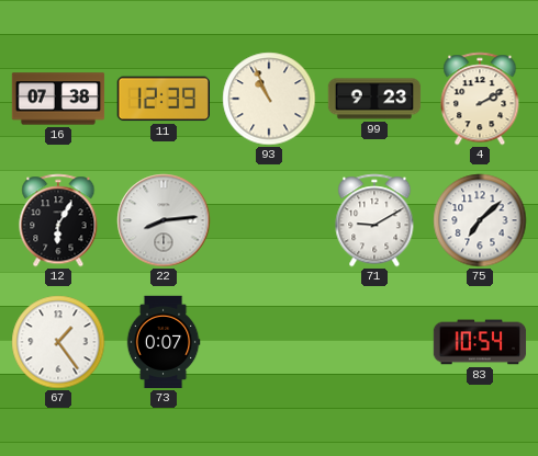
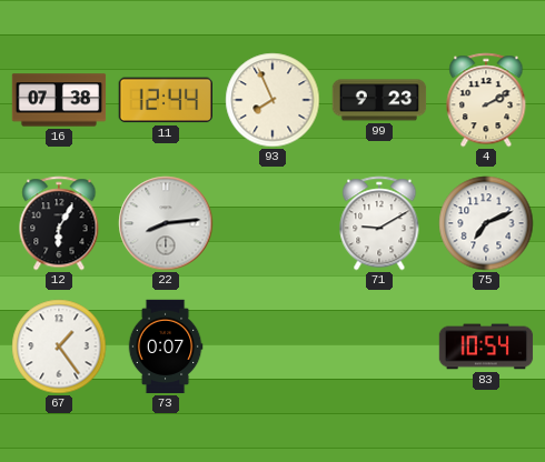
11: 12:39 -> 12:44 (165, 100)
93: 10:56 -> 7:56 (272, 100)
75: 7:08 -> 7:11 (486, 223)
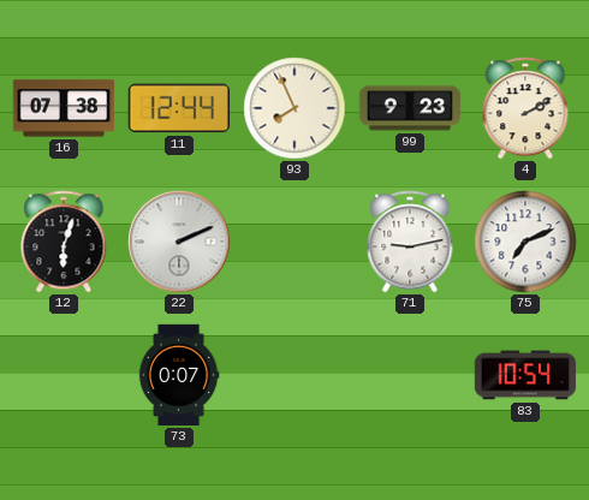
12: 6:05 -> 6:03 (64, 242)
22: 8:14 -> 2:11 (179, 242)
71: 9:10 -> 9:13 (410, 242)
67: 1:24 -> none (59, 346)
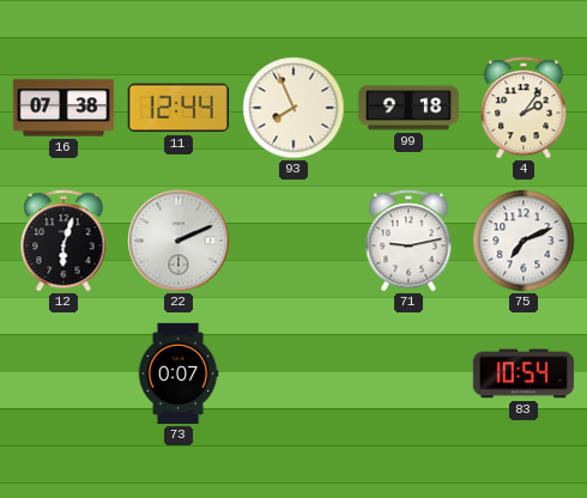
99: 9:23 -> 9:18 (409, 108)
4: 2:10 -> 2:06 (524, 108)
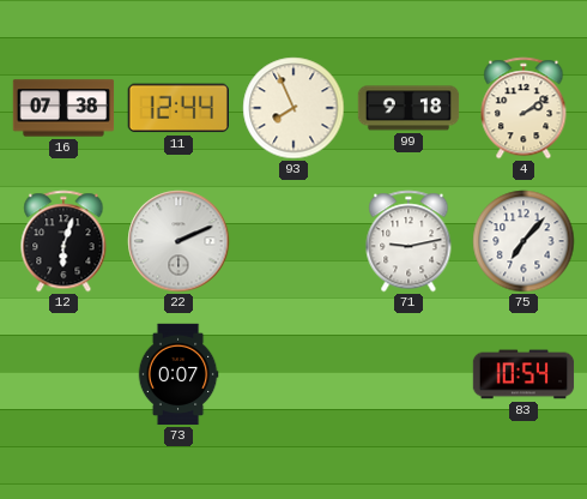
4: 2:06 -> 2:09 (524, 108)
75: 7:11 -> 7:07 (524, 241)
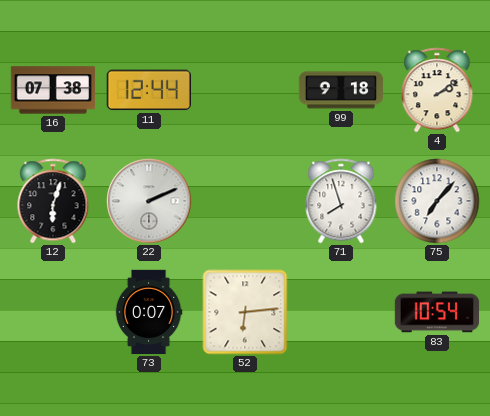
93: 7:56 -> none (293, 108)
71: 9:13 -> 7:57 (341, 201)
52: none -> 6:14 (245, 312)
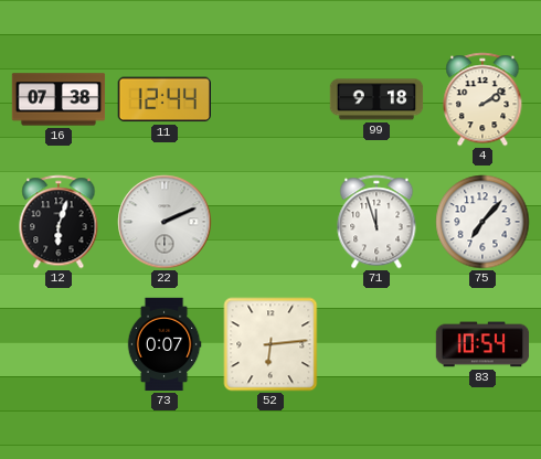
71: 7:57 -> 11:57 (376, 222)
